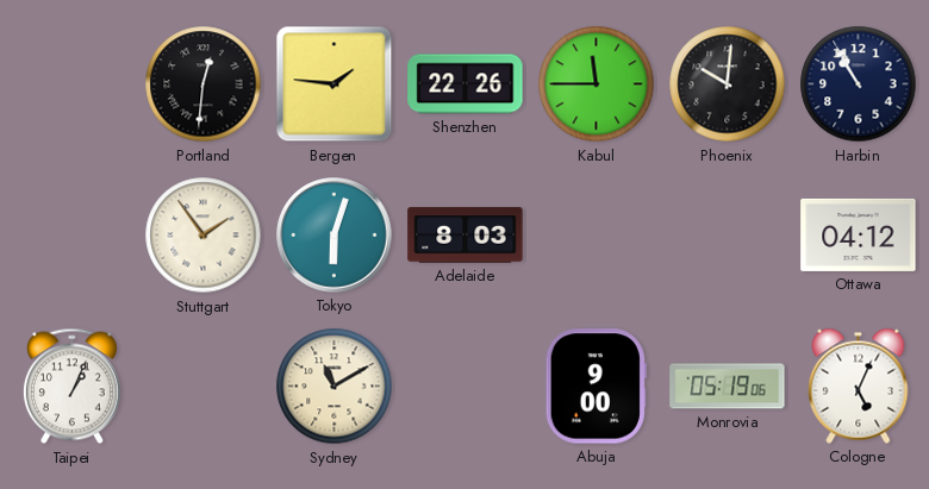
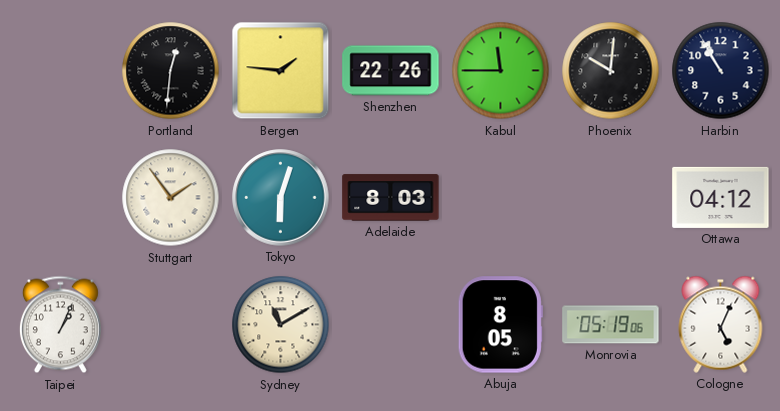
Abuja: 9:00 -> 8:05 (500, 325)
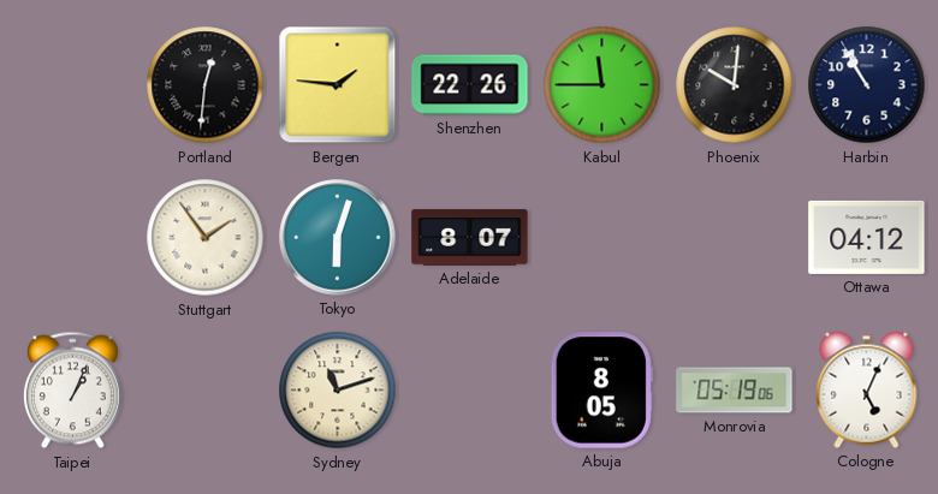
Adelaide: 8:03 -> 8:07 (470, 238)
Sydney: 11:10 -> 11:12 (338, 391)
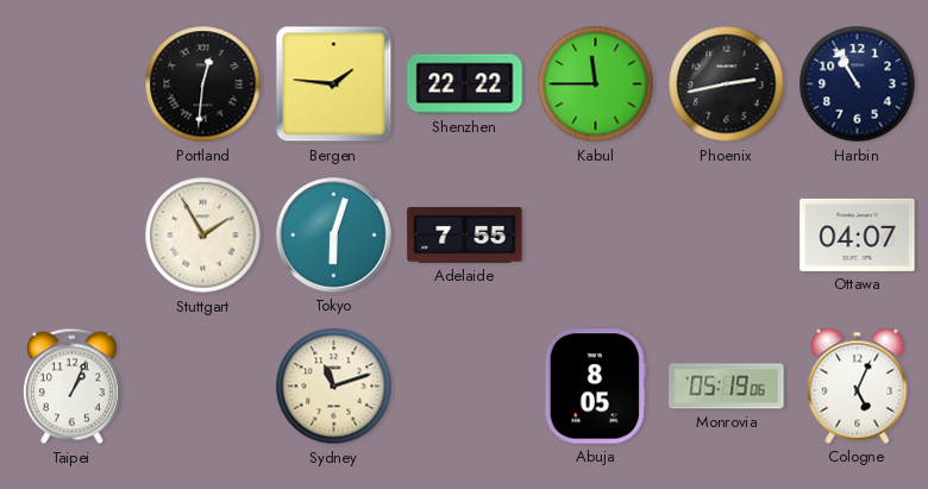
Shenzhen: 22:26 -> 22:22 (465, 84)
Phoenix: 10:01 -> 2:43 (727, 84)
Stuttgart: 1:54 -> 1:55 (203, 236)
Adelaide: 8:07 -> 7:55 (465, 236)
Ottawa: 04:12 -> 04:07 (858, 234)
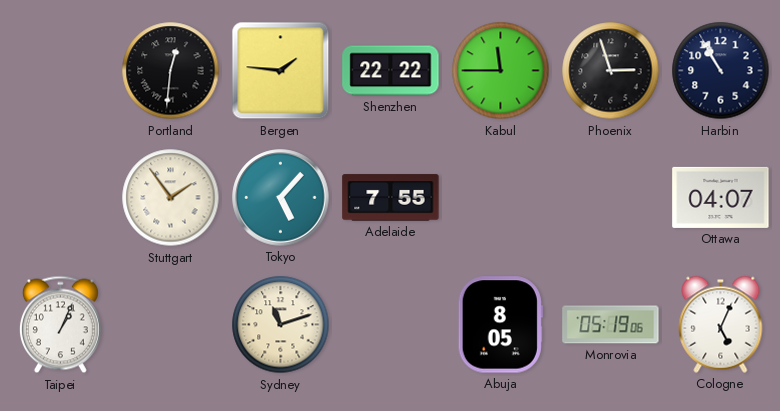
Phoenix: 2:43 -> 2:57 (611, 71)
Stuttgart: 1:55 -> 1:54 (171, 198)
Tokyo: 6:03 -> 5:07 (281, 198)
